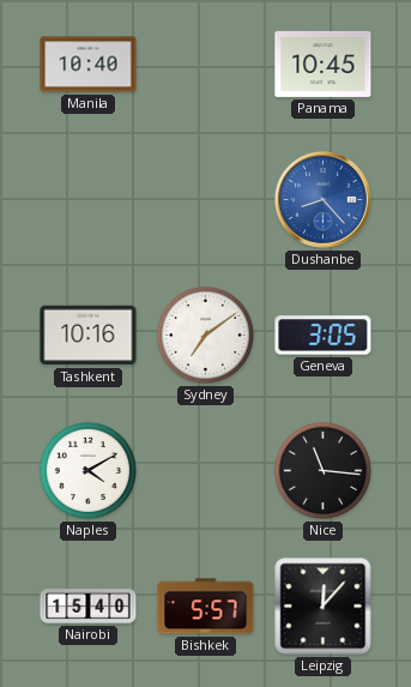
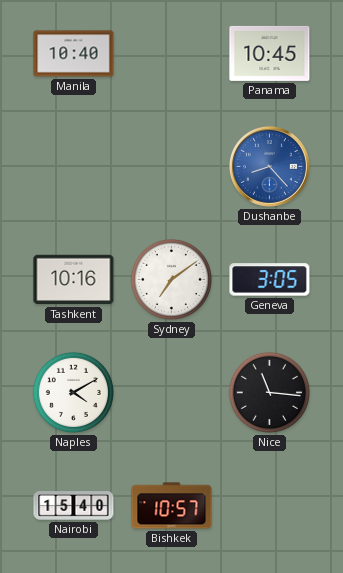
Bishkek: 5:57 -> 10:57 (172, 506)
Leipzig: 12:07 -> none (324, 607)
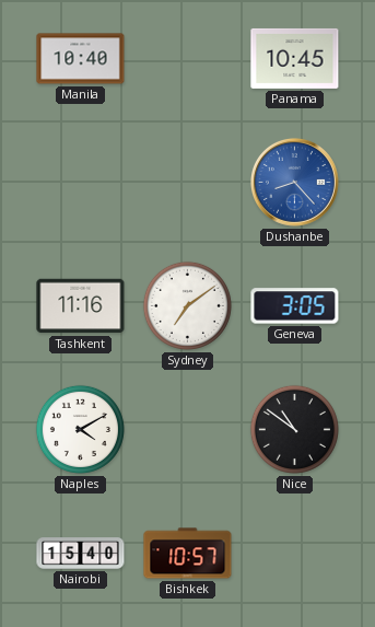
Tashkent: 10:16 -> 11:16 (81, 306)
Nice: 11:16 -> 10:51 (294, 429)
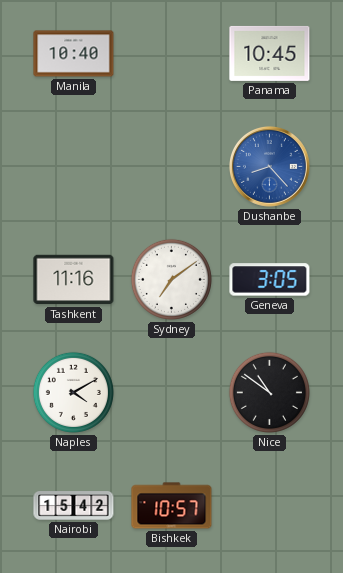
Nairobi: 15:40 -> 15:42 (74, 506)
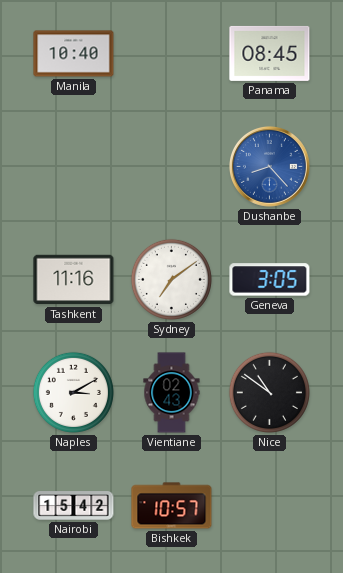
Panama: 10:45 -> 08:45 (270, 53)
Naples: 4:10 -> 3:10 (73, 392)
Vientiane: none -> 02:43 (172, 393)
